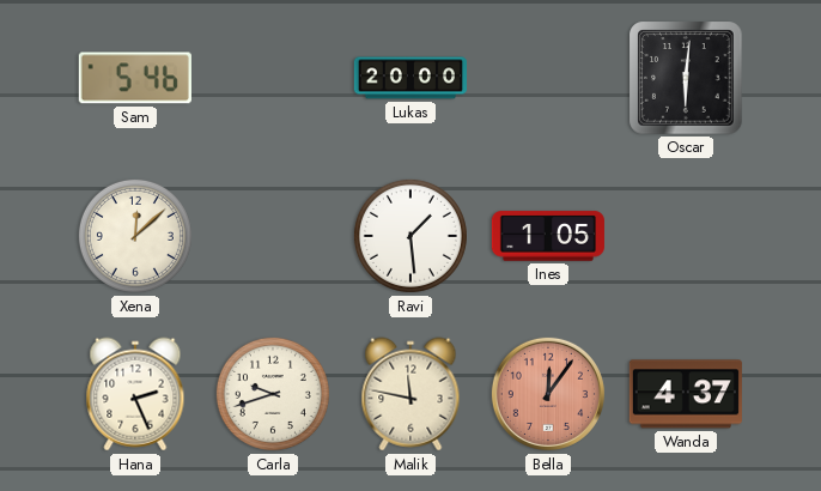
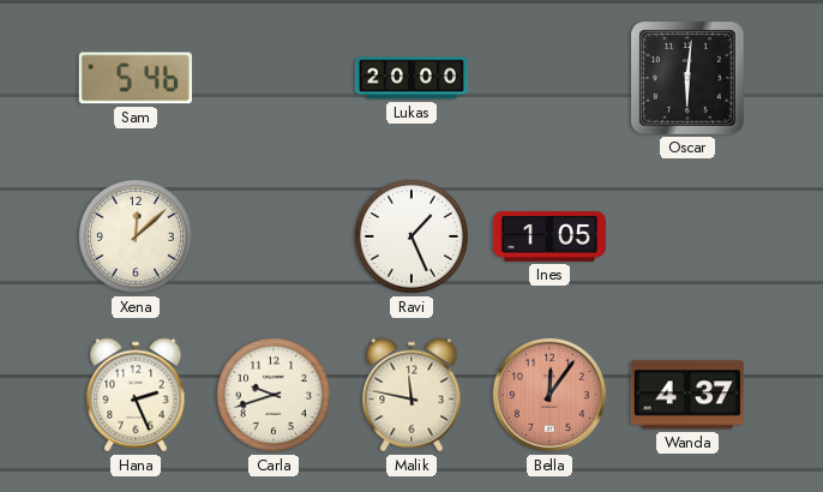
Ravi: 1:29 -> 1:26 (411, 236)
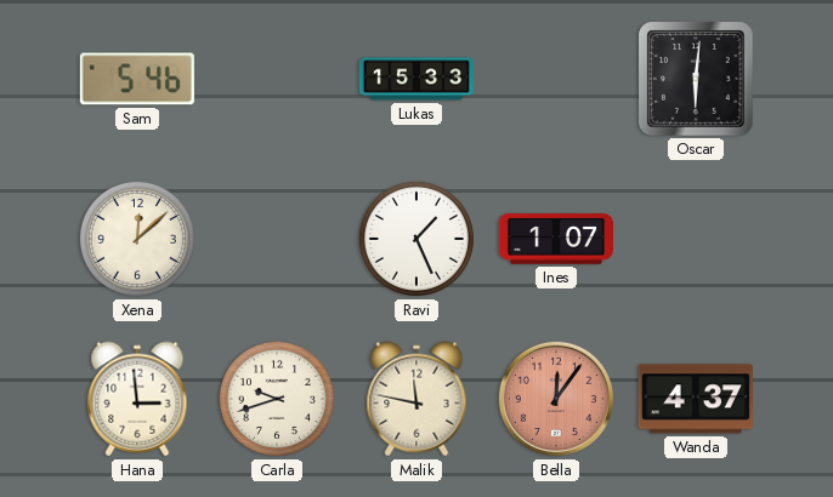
Lukas: 20:00 -> 15:33 (415, 79)
Ines: 1:05 -> 1:07 (556, 239)
Hana: 2:26 -> 2:59 (137, 399)
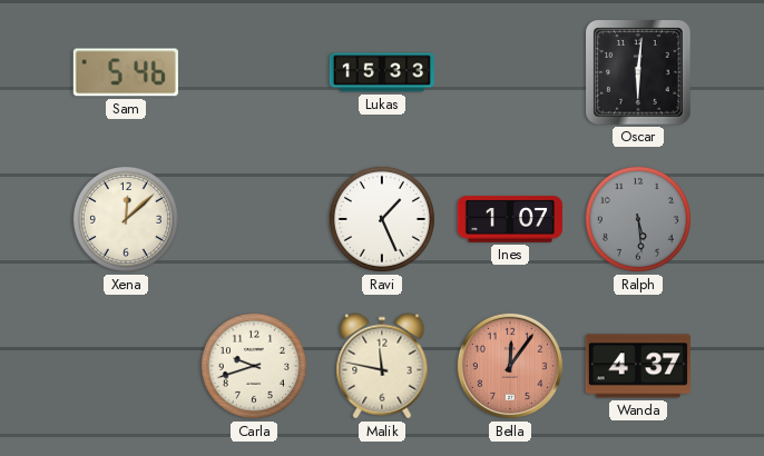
Ralph: none -> 5:29 (638, 219)
Hana: 2:59 -> none (137, 399)
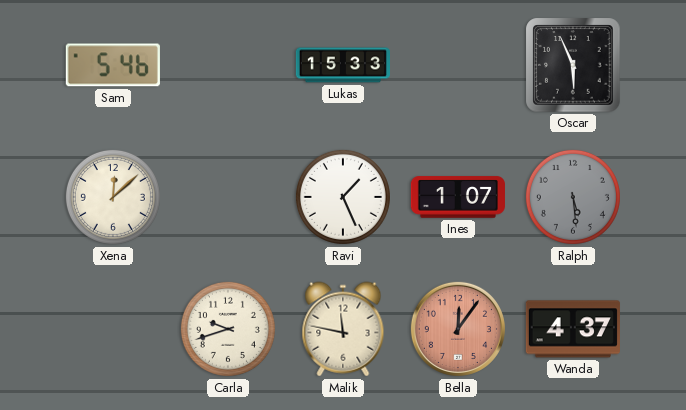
Oscar: 6:01 -> 5:56 (573, 65)
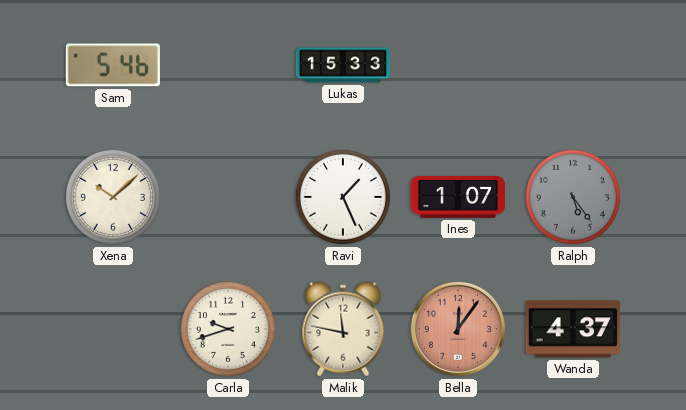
Oscar: 5:56 -> none (573, 65)
Xena: 12:08 -> 10:08 (113, 197)
Ralph: 5:29 -> 5:24 (573, 197)
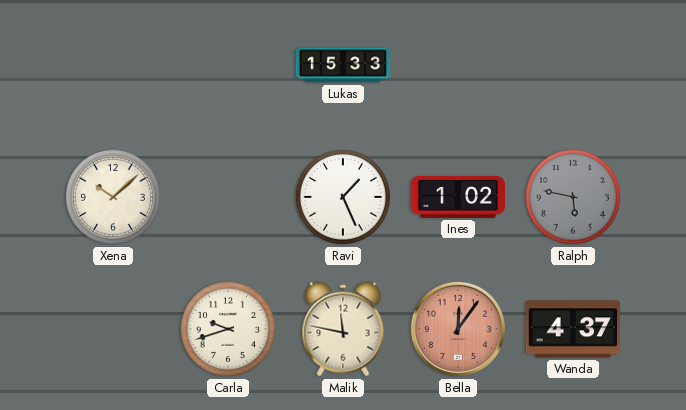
Sam: 5:46 -> none (113, 65)
Ines: 1:07 -> 1:02 (458, 197)
Ralph: 5:24 -> 5:47 (573, 197)
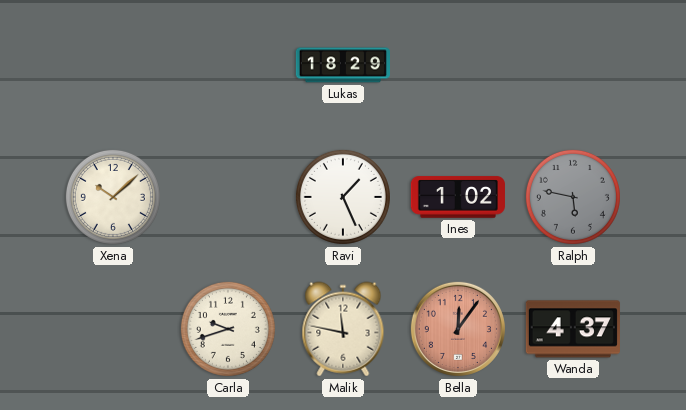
Lukas: 15:33 -> 18:29 (342, 65)
